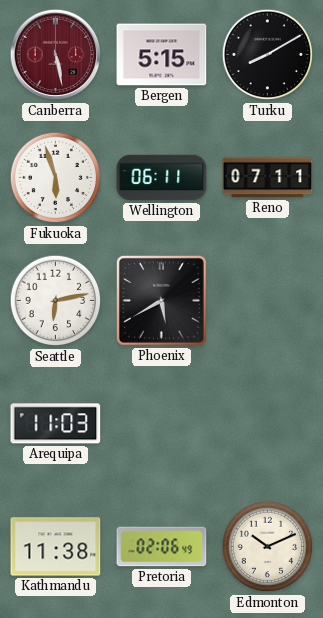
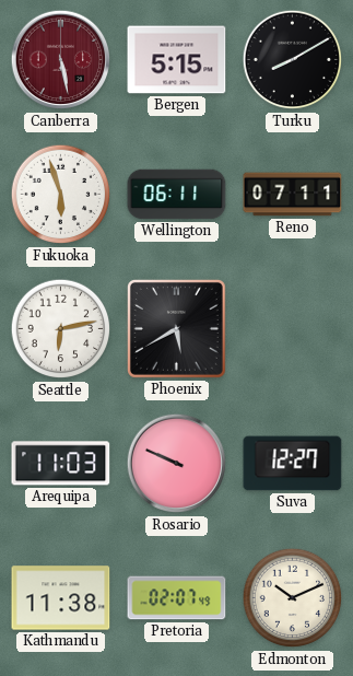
Rosario: none -> 9:49 (177, 464)
Suva: none -> 12:27 (293, 464)
Pretoria: 02:06 -> 02:07 (177, 598)
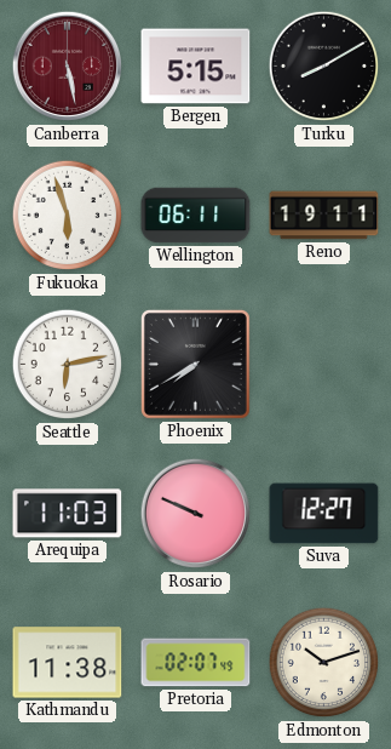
Reno: 07:11 -> 19:11 (324, 216)
Phoenix: 5:40 -> 7:40 (195, 364)
Edmonton: 10:11 -> 10:12 (324, 663)
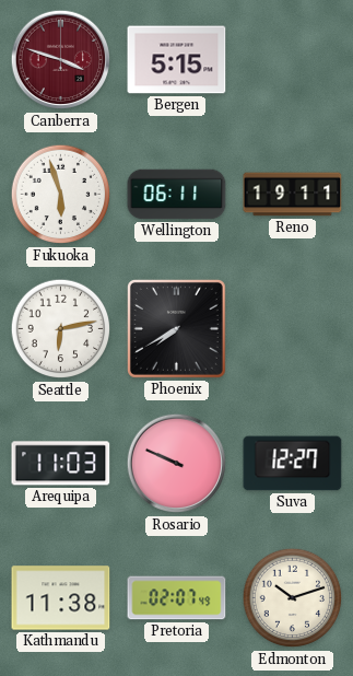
Canberra: 5:28 -> 3:48 (61, 60)
Turku: 8:10 -> none (324, 67)
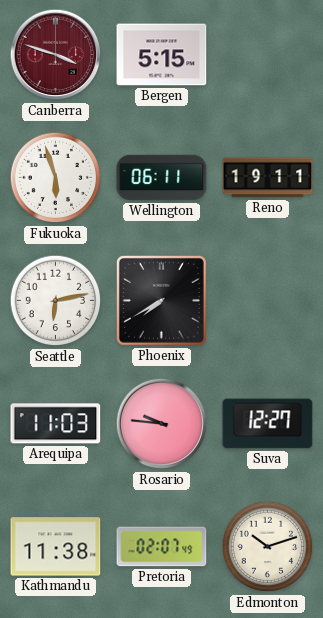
Rosario: 9:49 -> 9:46 (162, 424)
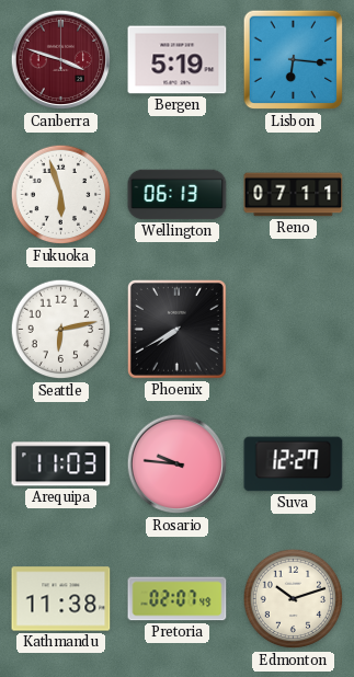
Bergen: 5:15 -> 5:19 (178, 60)
Lisbon: none -> 6:16 (294, 60)
Wellington: 06:11 -> 06:13 (178, 195)
Reno: 19:11 -> 07:11 (294, 195)
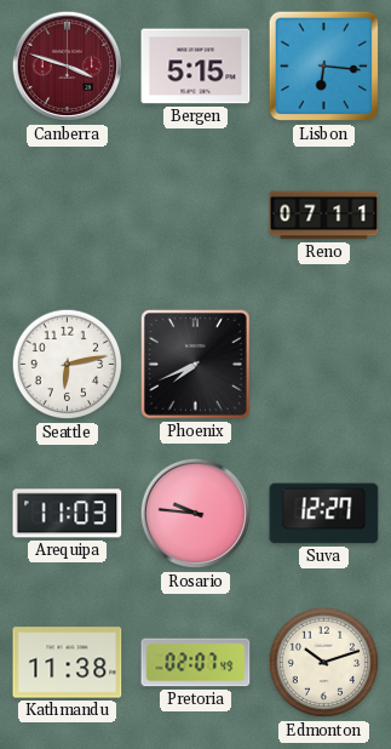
Bergen: 5:19 -> 5:15 (196, 67)
Fukuoka: 5:57 -> none (61, 195)
Wellington: 06:13 -> none (178, 195)
Phoenix: 7:40 -> 7:41 (195, 364)
